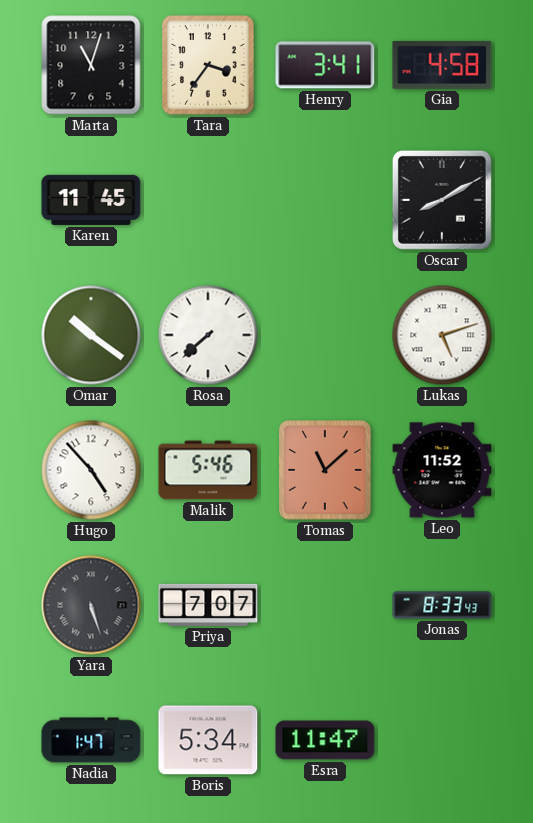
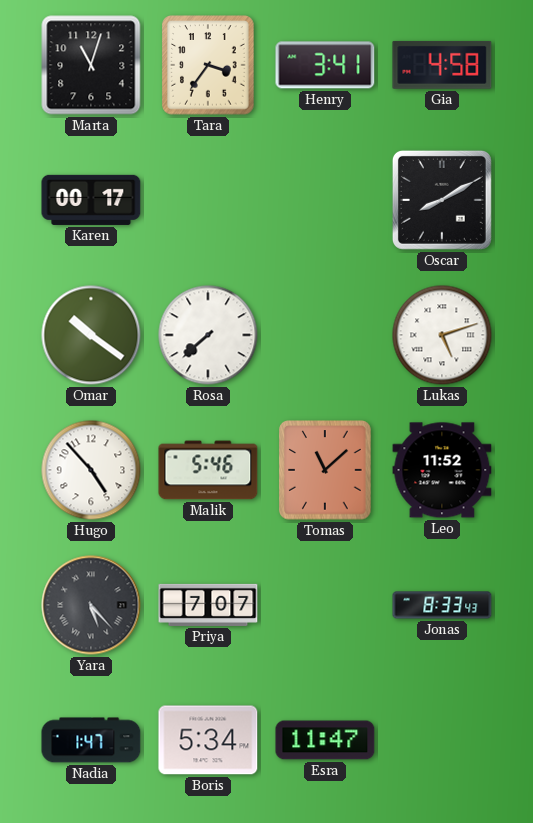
Karen: 11:45 -> 00:17 (91, 200)
Yara: 5:27 -> 5:23 (91, 605)
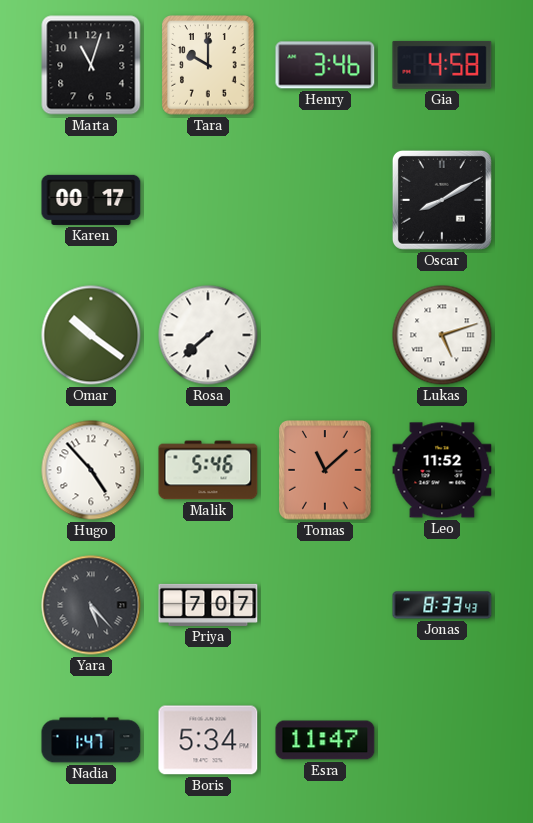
Tara: 3:36 -> 10:00 (208, 65)
Henry: 3:41 -> 3:46 (325, 65)
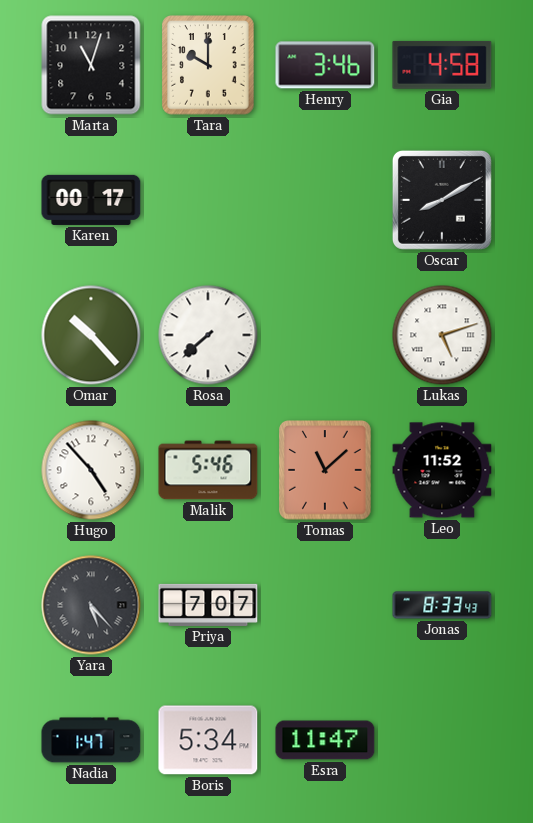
Omar: 10:21 -> 10:23 (91, 335)
